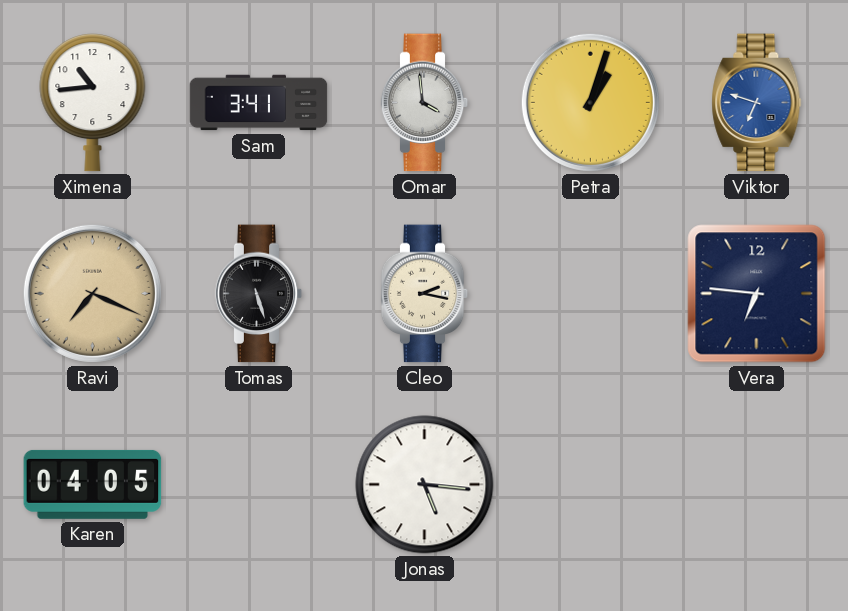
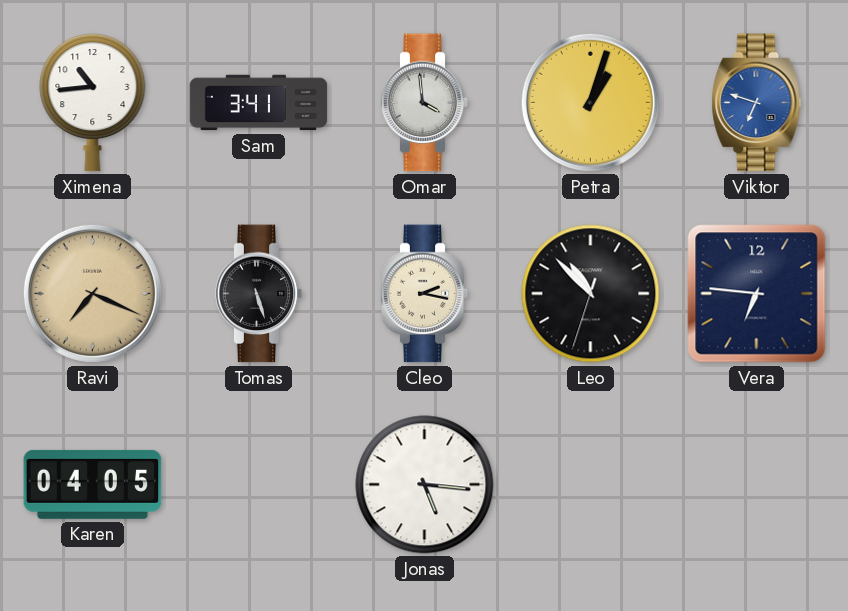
Leo: none -> 10:52 (591, 294)
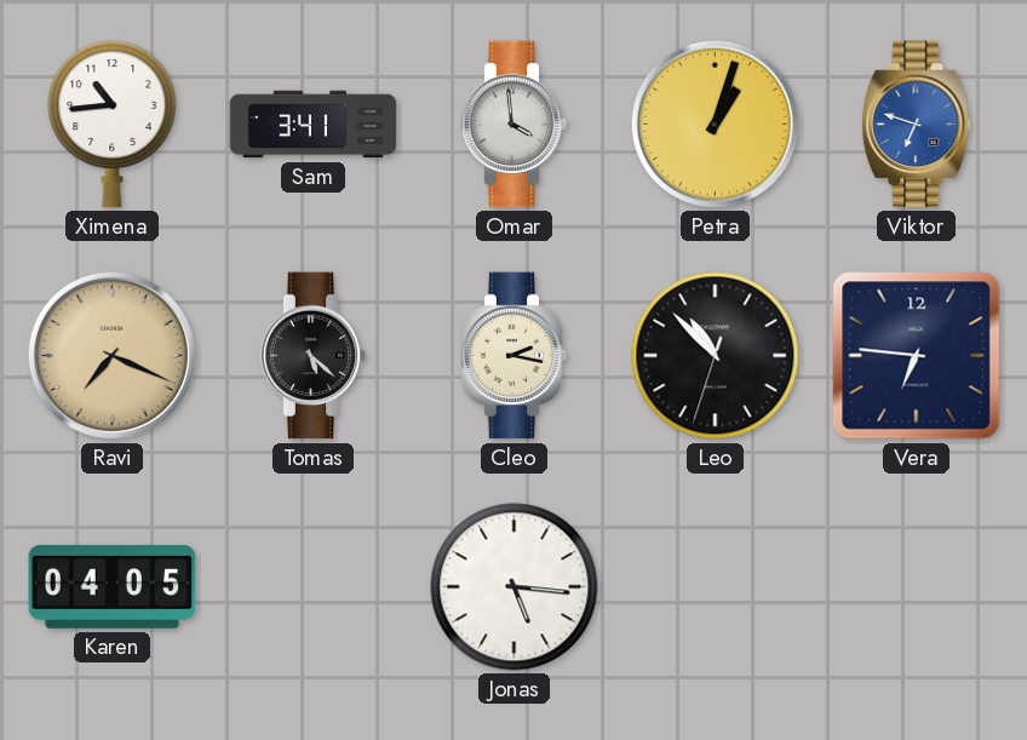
Tomas: 5:27 -> 5:22 (314, 356)
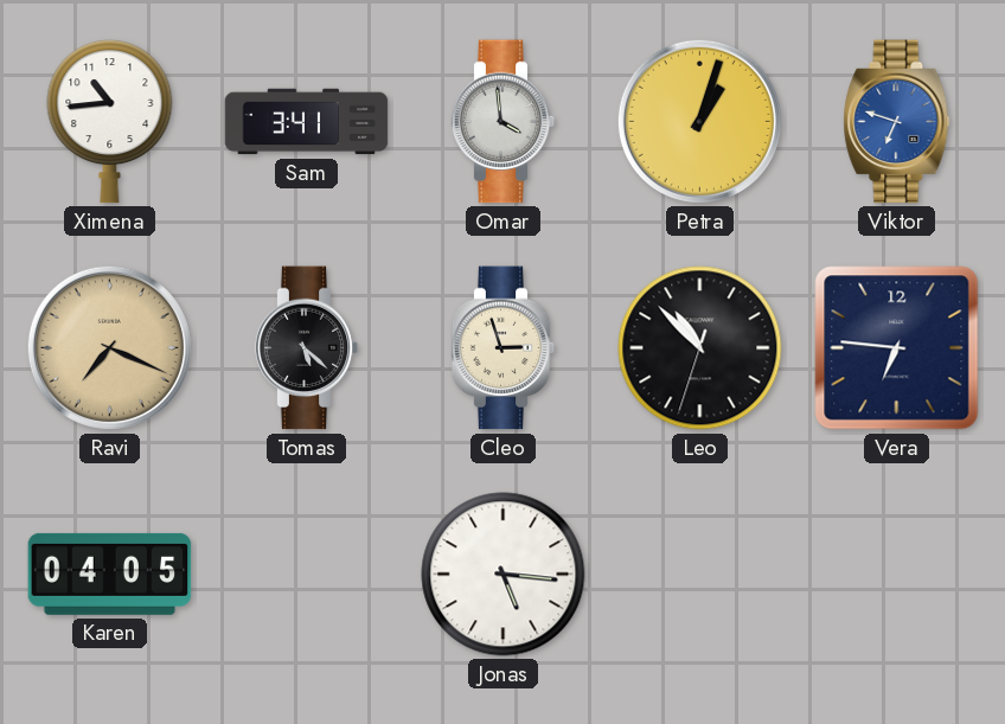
Cleo: 2:17 -> 2:57 (504, 348)
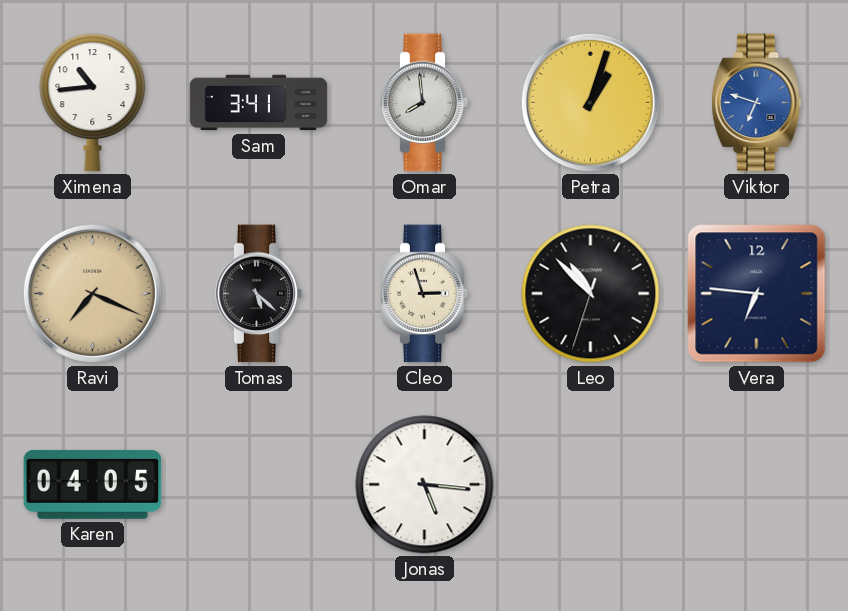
Omar: 3:59 -> 7:59 (425, 103)
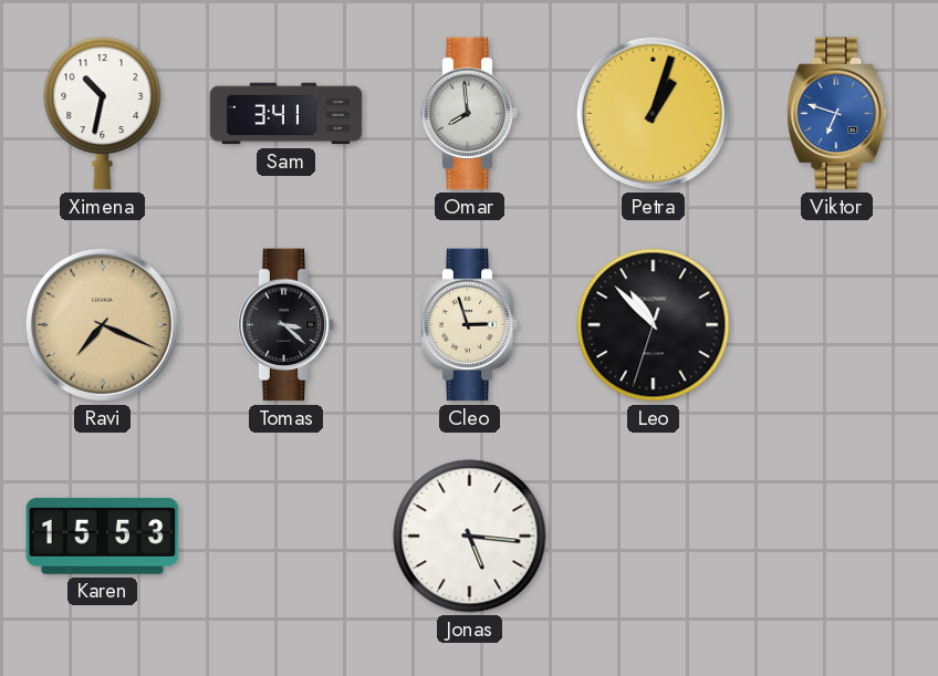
Ximena: 10:44 -> 10:32 (103, 114)
Tomas: 5:22 -> 3:22 (286, 325)
Vera: 6:46 -> none (757, 294)
Karen: 04:05 -> 15:53 (103, 535)
